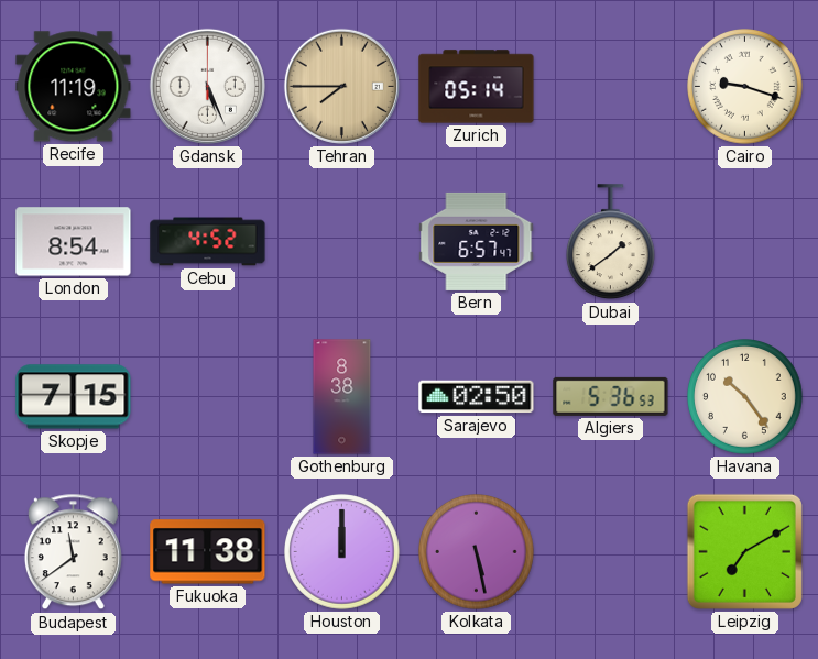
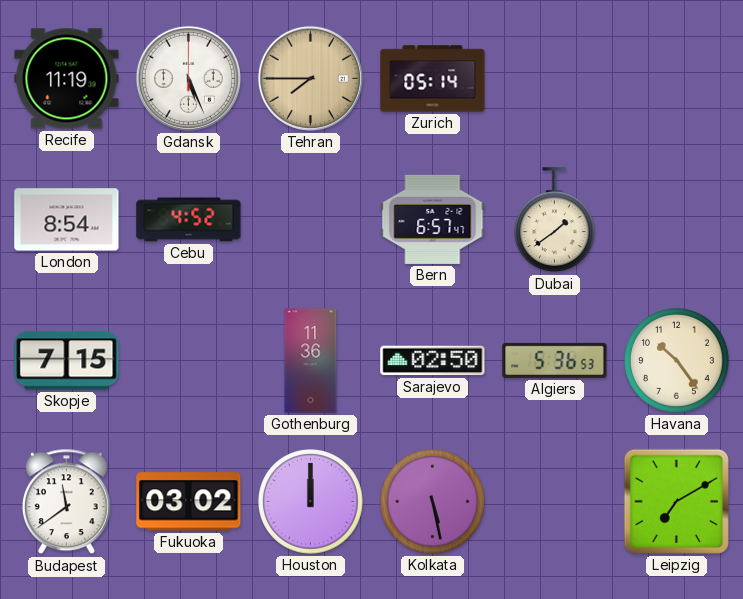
Cairo: 9:18 -> none (745, 87)
Gothenburg: 8:38 -> 11:36 (311, 361)
Fukuoka: 11:38 -> 03:02 (189, 502)
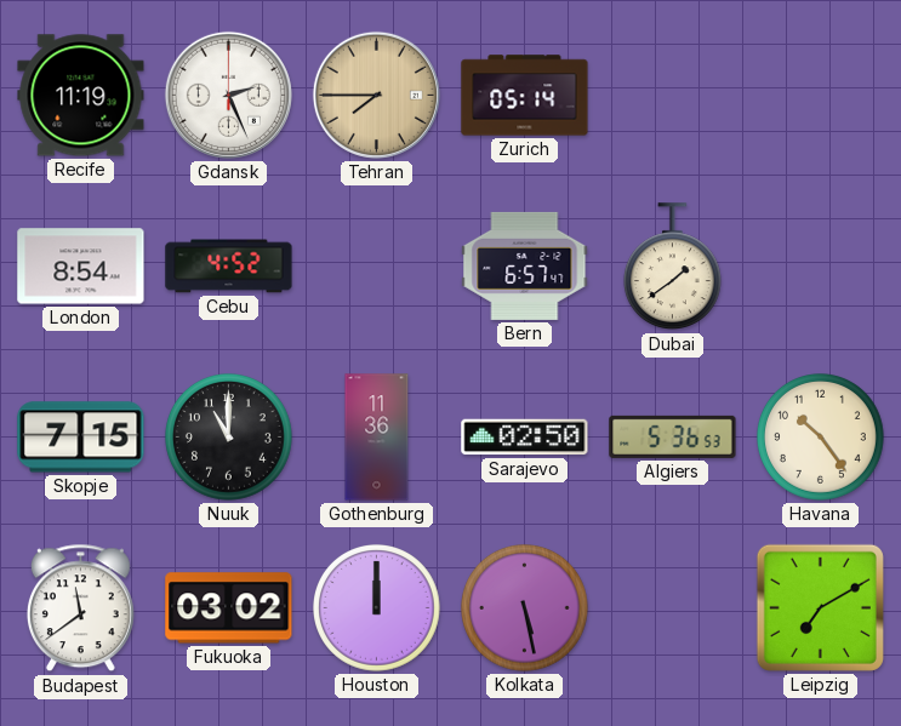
Gdansk: 5:26 -> 2:26 (228, 95)
Nuuk: none -> 11:00 (229, 438)
